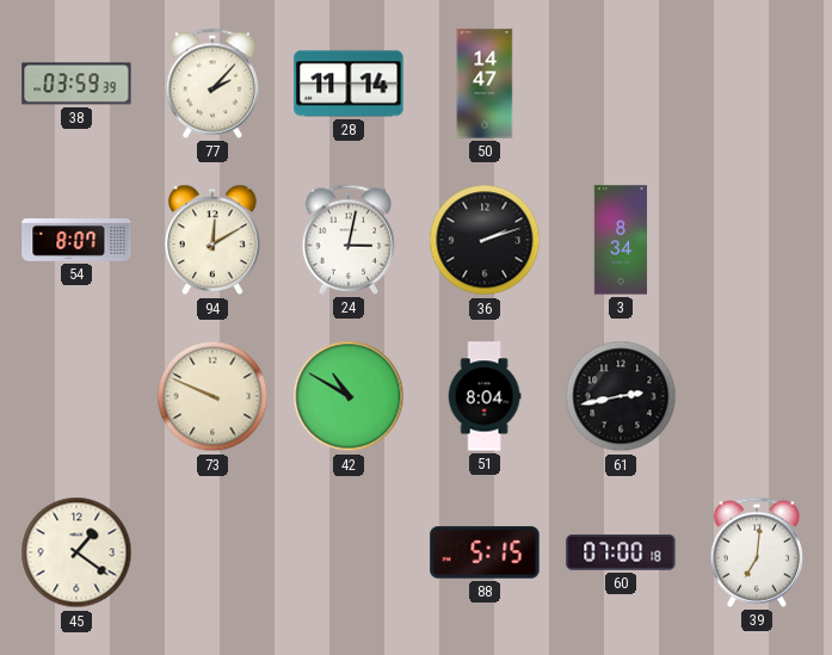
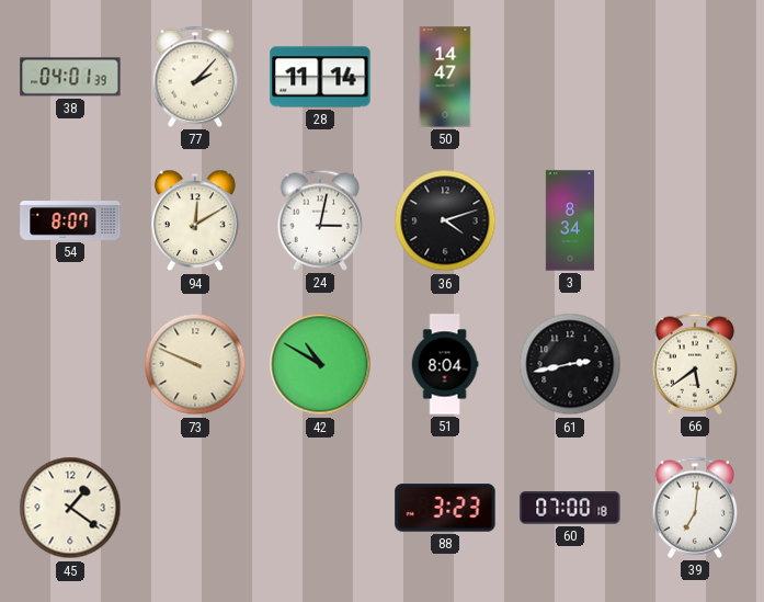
38: 03:59 -> 04:01 (70, 77)
36: 2:12 -> 4:12 (445, 220)
66: none -> 5:39 (695, 364)
88: 5:15 -> 3:23 (445, 508)
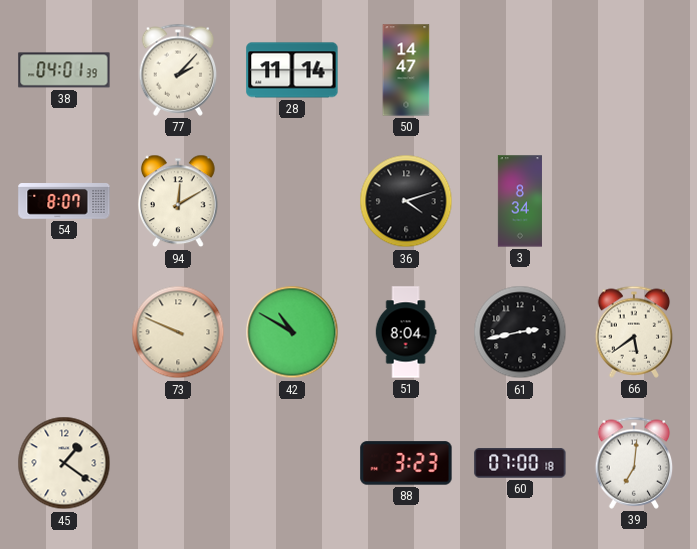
24: 3:02 -> none (320, 220)
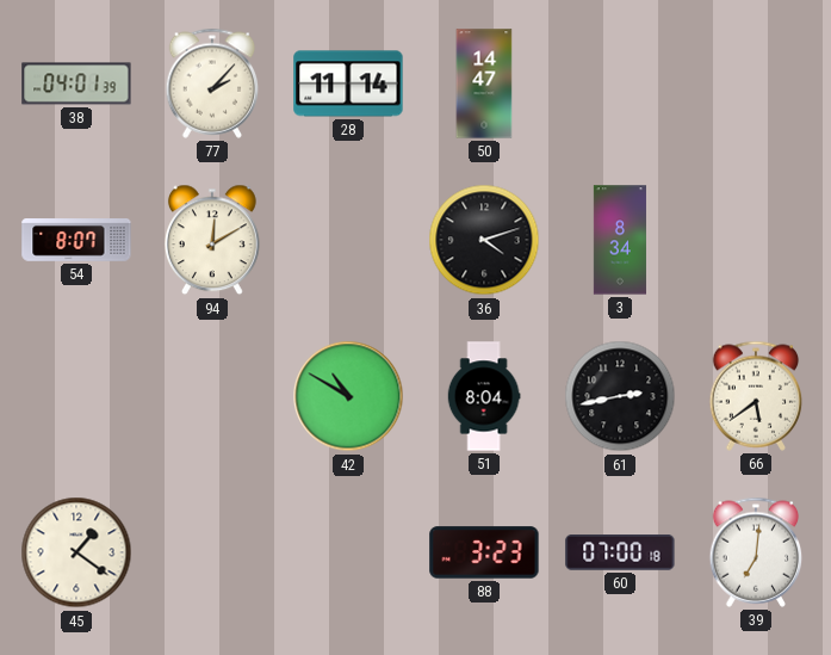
73: 9:49 -> none (178, 332)
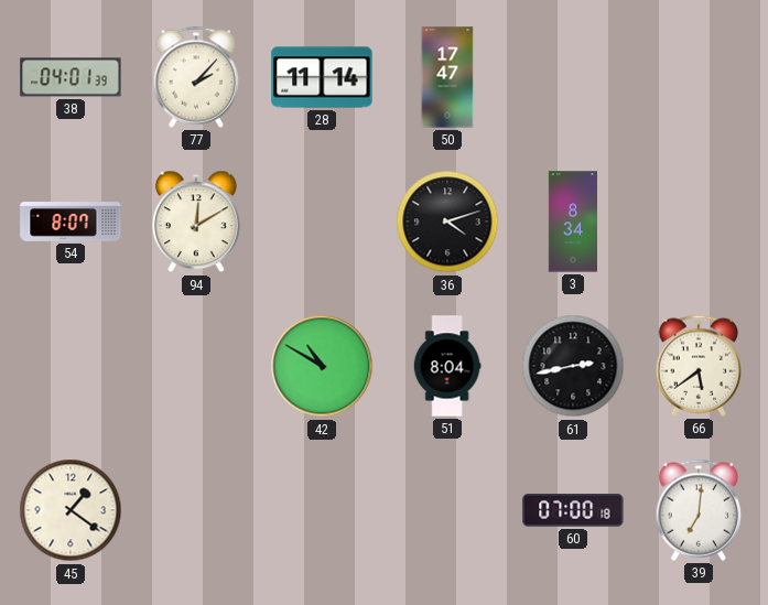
50: 14:47 -> 17:47 (447, 77)
88: 3:23 -> none (484, 552)
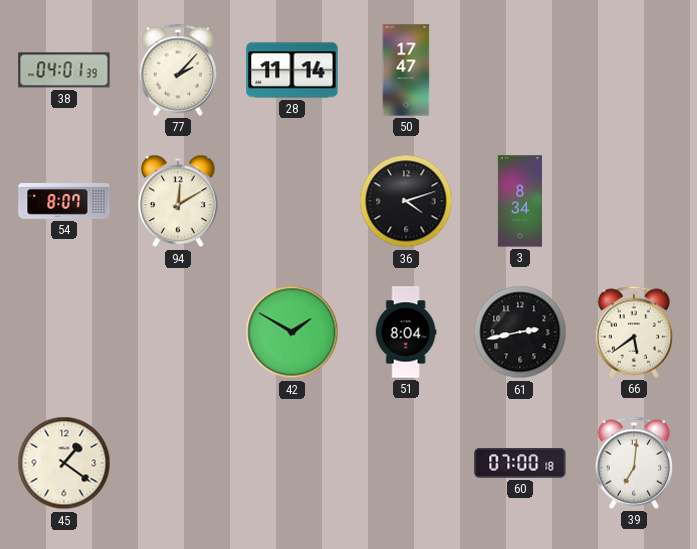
42: 10:50 -> 1:50 (292, 332)
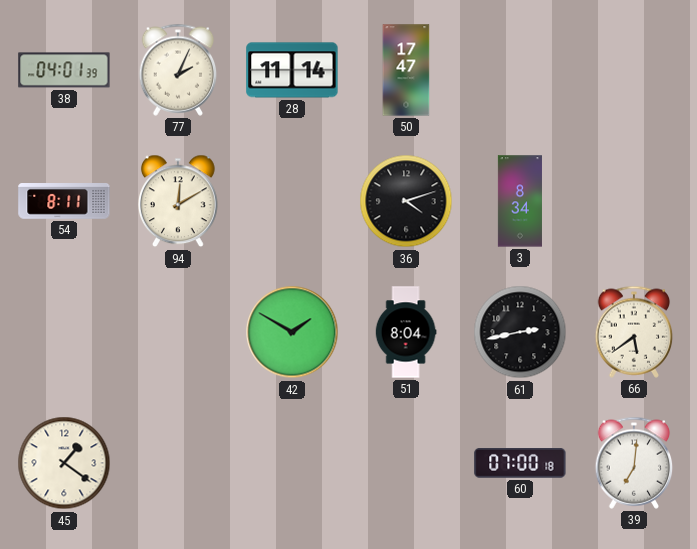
77: 2:07 -> 2:04 (178, 70)
54: 8:07 -> 8:11 (64, 202)
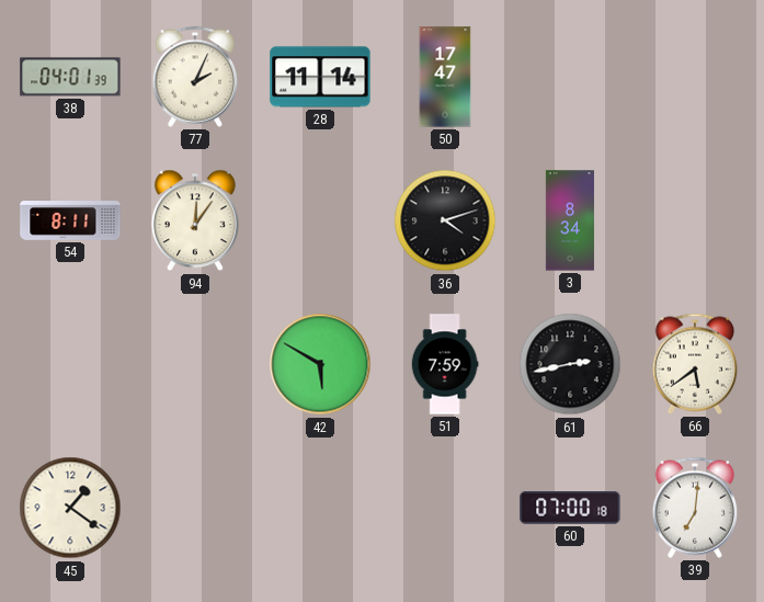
94: 12:10 -> 12:06 (195, 220)
42: 1:50 -> 5:50 (320, 364)
51: 8:04 -> 7:59 (445, 364)
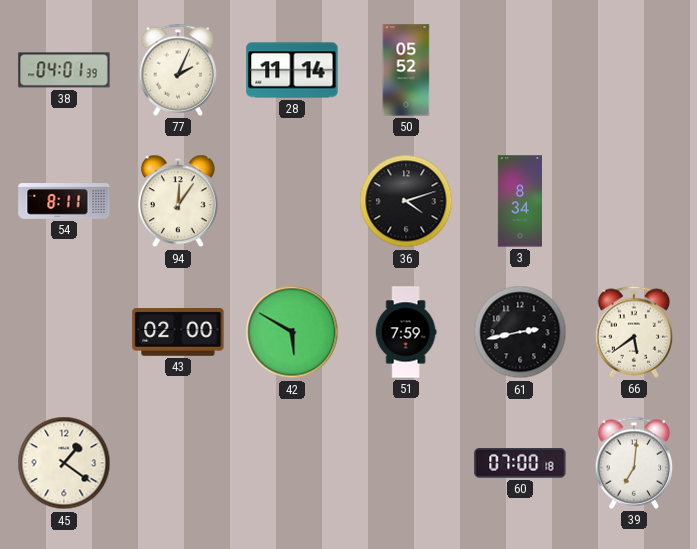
50: 17:47 -> 05:52 (406, 70)
43: none -> 02:00 (178, 333)
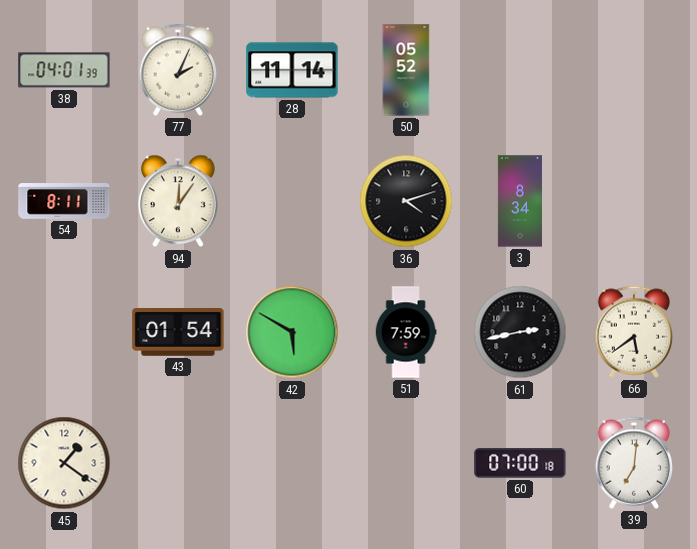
43: 02:00 -> 01:54 (178, 333)
